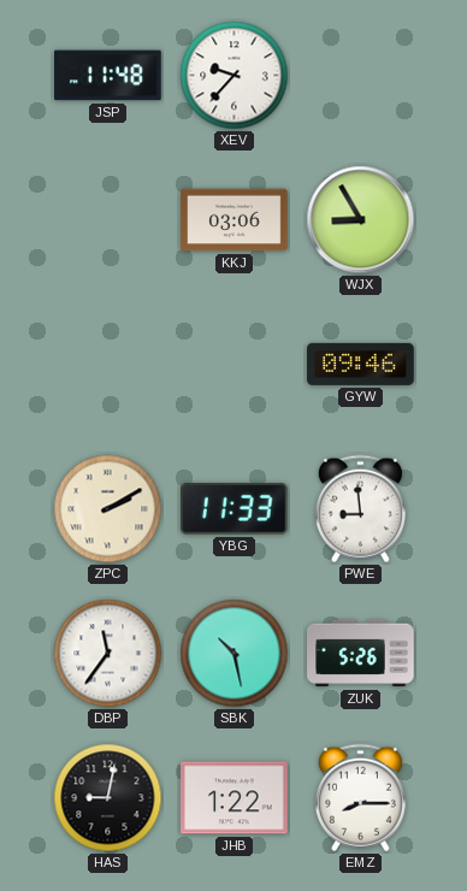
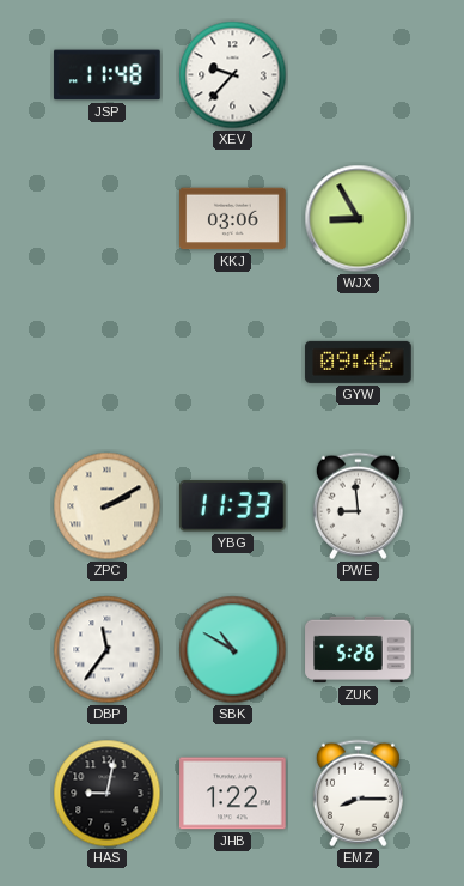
SBK: 10:28 -> 10:50 (233, 650)
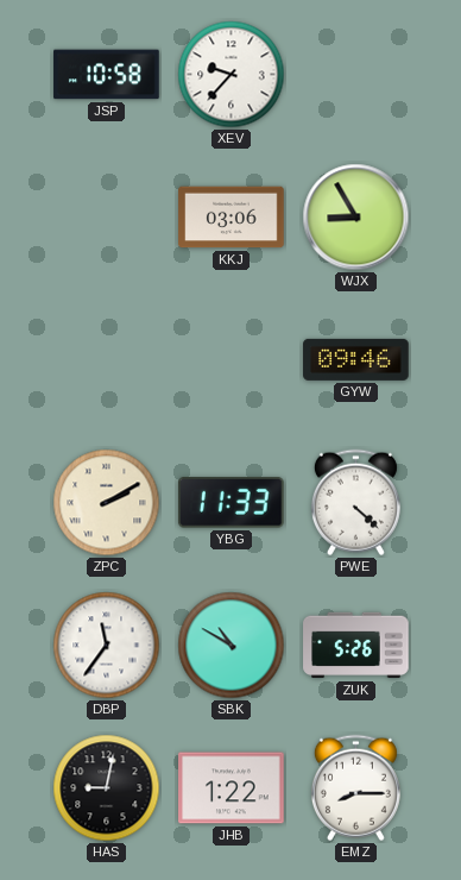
JSP: 11:48 -> 10:58 (107, 75)
PWE: 8:59 -> 4:22 (355, 503)
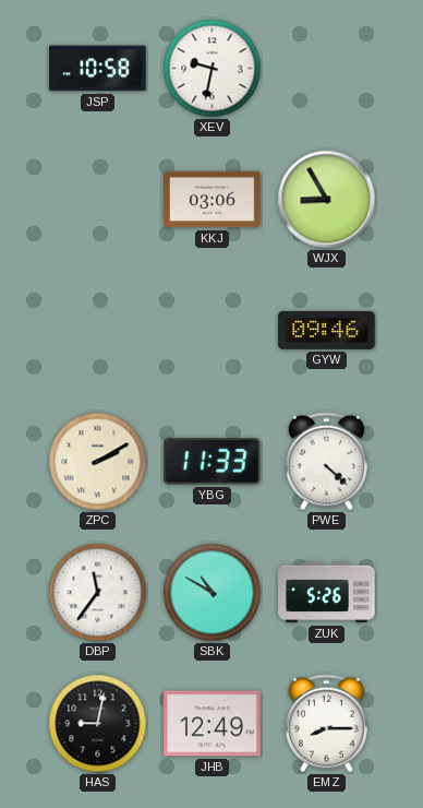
XEV: 9:37 -> 9:32 (213, 69)
JHB: 1:22 -> 12:49 (213, 724)
